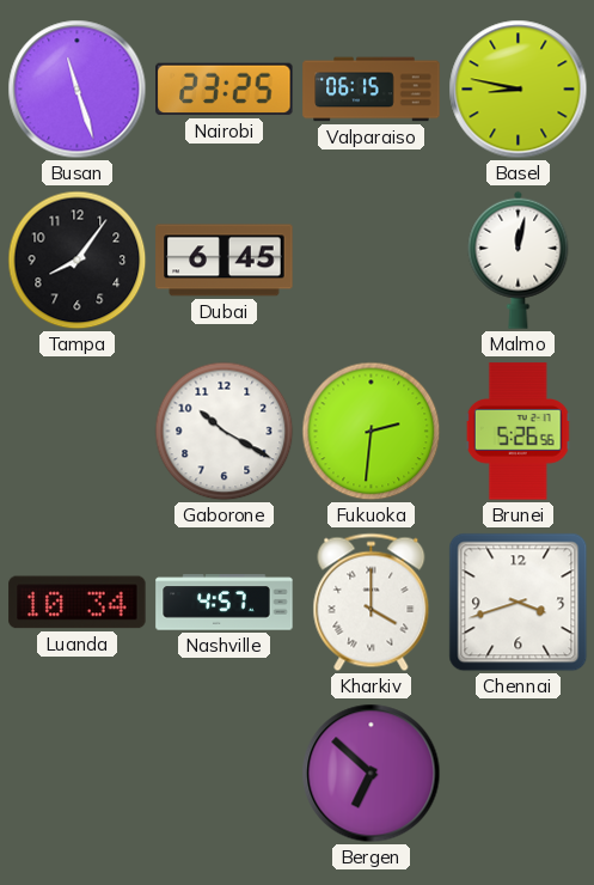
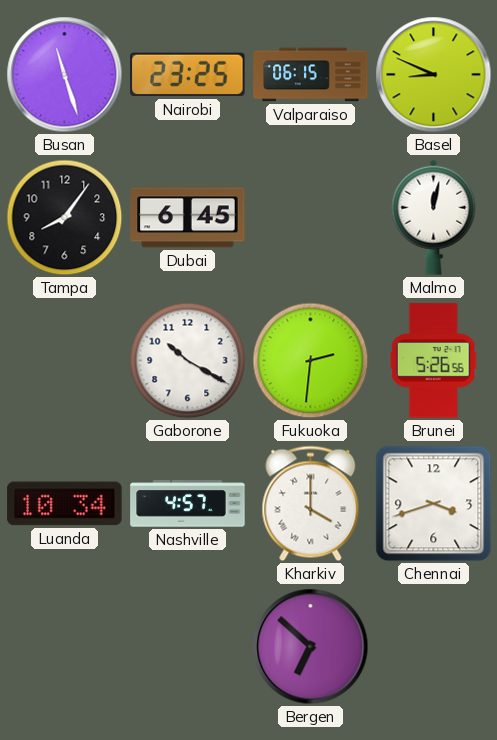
Basel: 8:47 -> 8:49 (434, 75)
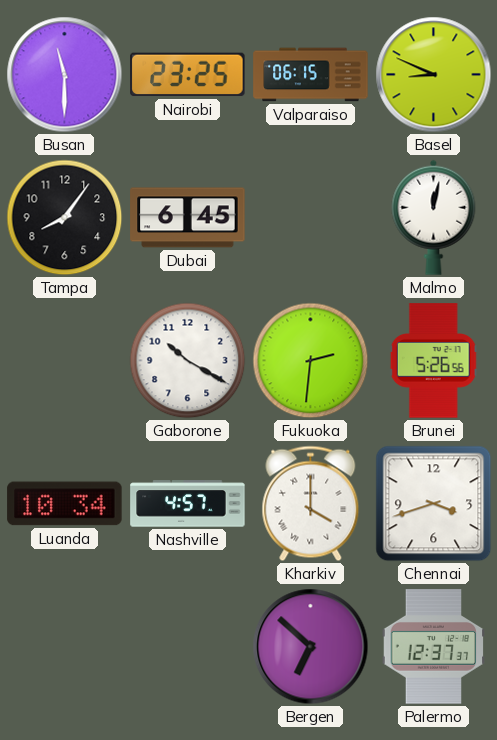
Busan: 11:27 -> 11:30 (65, 75)
Palermo: none -> 12:37 (434, 647)
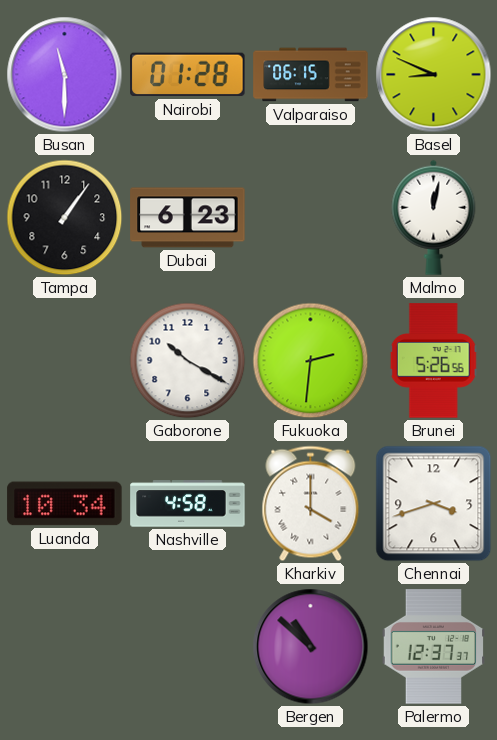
Nairobi: 23:25 -> 01:28 (188, 75)
Tampa: 8:06 -> 1:06 (65, 218)
Dubai: 6:45 -> 6:23 (188, 218)
Nashville: 4:57 -> 4:58 (188, 504)
Bergen: 6:52 -> 10:52 (311, 647)
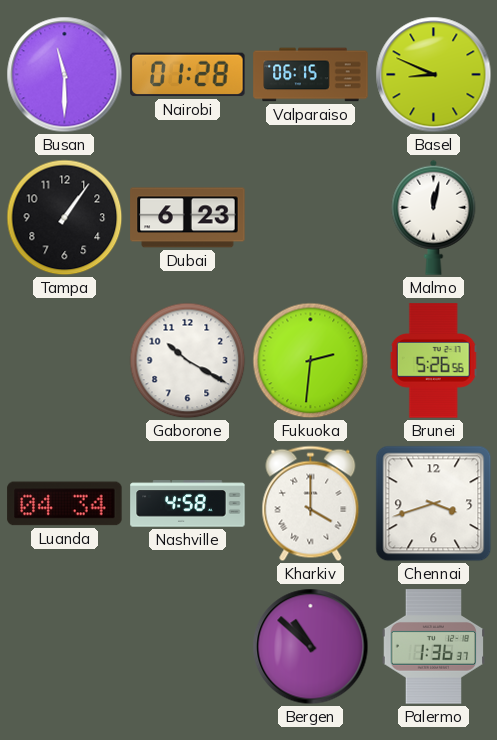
Luanda: 10:34 -> 04:34 (65, 504)
Palermo: 12:37 -> 1:36 (434, 647)
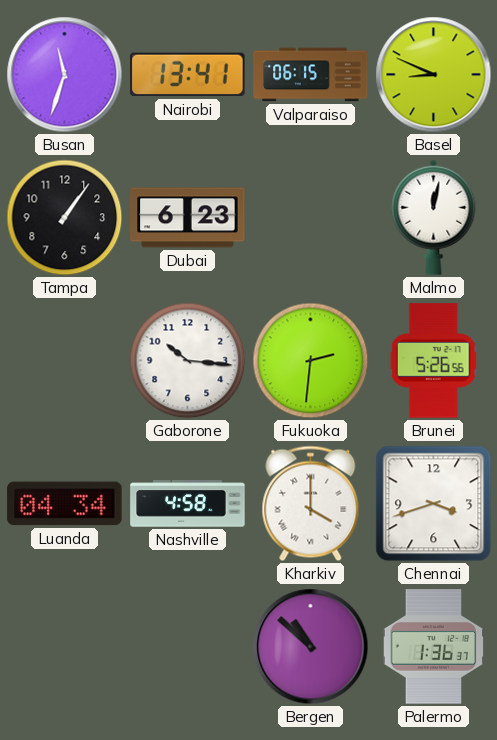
Busan: 11:30 -> 11:33 (65, 75)
Nairobi: 01:28 -> 13:41 (188, 75)
Gaborone: 10:20 -> 10:16 (188, 361)
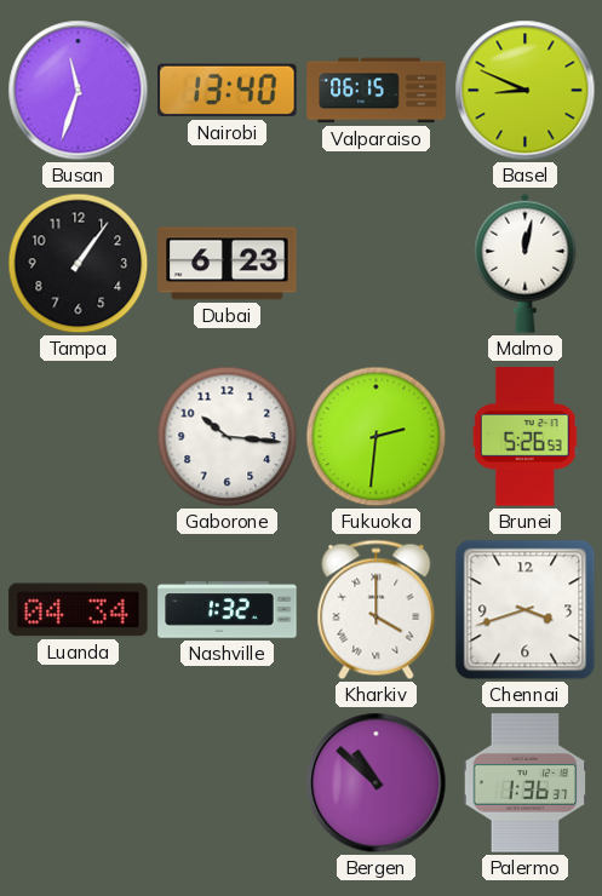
Nairobi: 13:41 -> 13:40 (228, 91)
Brunei: 5:26:56 -> 5:26:53 (524, 437)
Nashville: 4:58 -> 1:32 (228, 610)
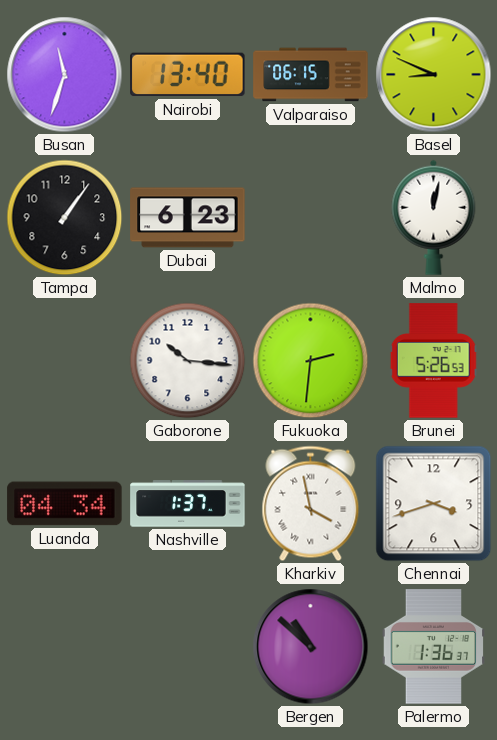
Nashville: 1:32 -> 1:37 (188, 504)
Kharkiv: 4:00 -> 3:58 (311, 504)
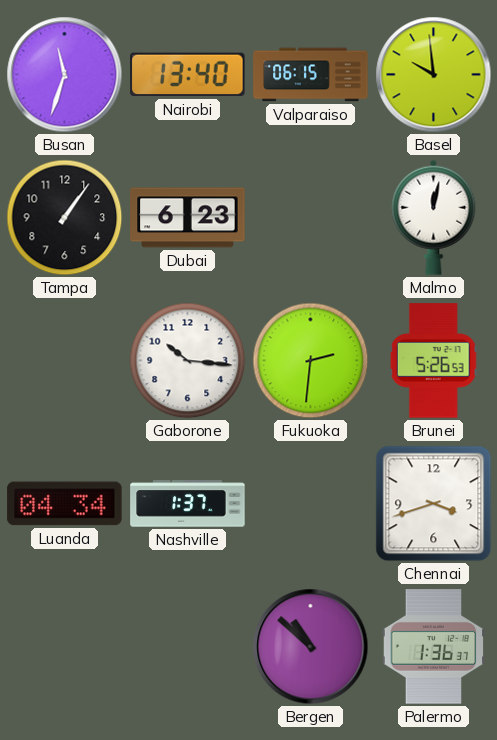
Basel: 8:49 -> 9:59 (434, 75)
Kharkiv: 3:58 -> none (311, 504)
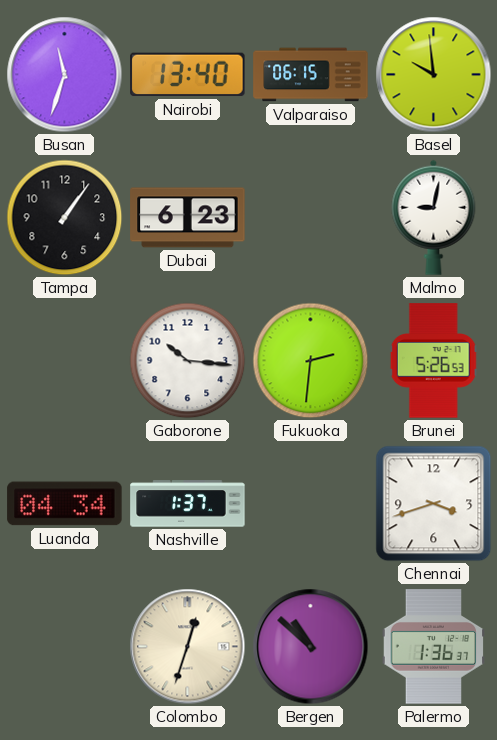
Malmo: 12:02 -> 9:02 (434, 217)
Colombo: none -> 12:33 (188, 647)
